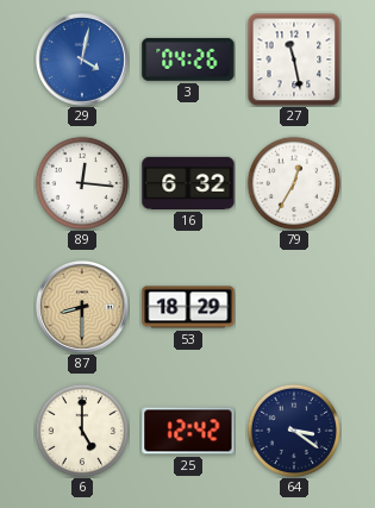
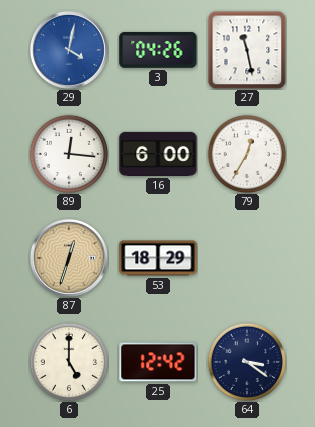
16: 6:32 -> 6:00 (158, 154)
87: 8:30 -> 12:33 (69, 258)
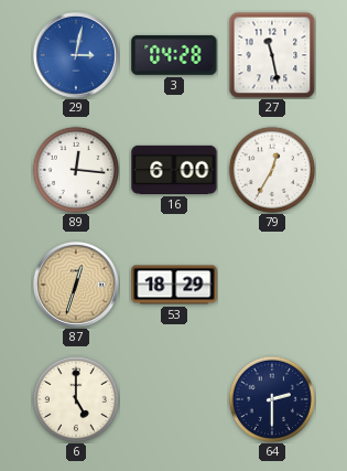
29: 4:02 -> 3:02 (76, 55)
3: 04:26 -> 04:28 (174, 55)
25: 12:42 -> none (158, 362)
64: 3:21 -> 2:30 (272, 399)
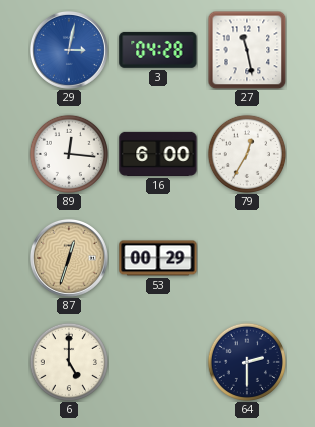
53: 18:29 -> 00:29 (158, 258)
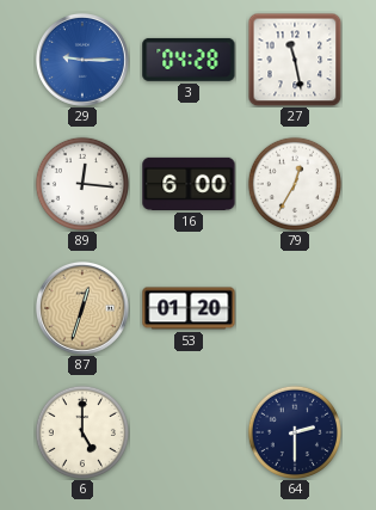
29: 3:02 -> 9:15 (82, 60)
53: 00:29 -> 01:20 (189, 308)
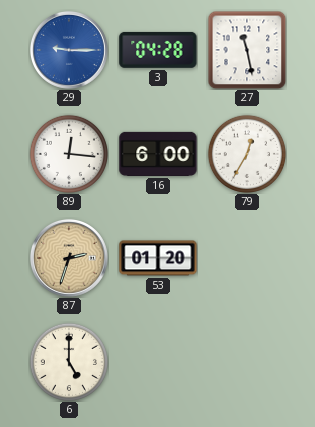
87: 12:33 -> 2:33 (69, 258)
64: 2:30 -> none (295, 432)
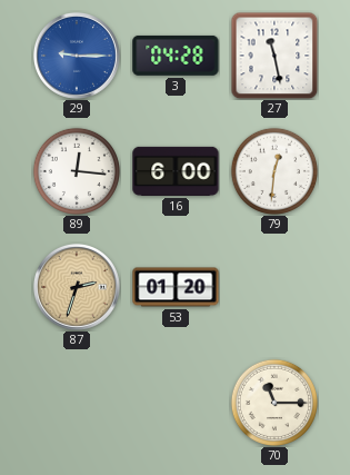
79: 12:35 -> 12:31 (274, 171)
6: 5:00 -> none (69, 362)
70: none -> 11:15 (274, 403)
